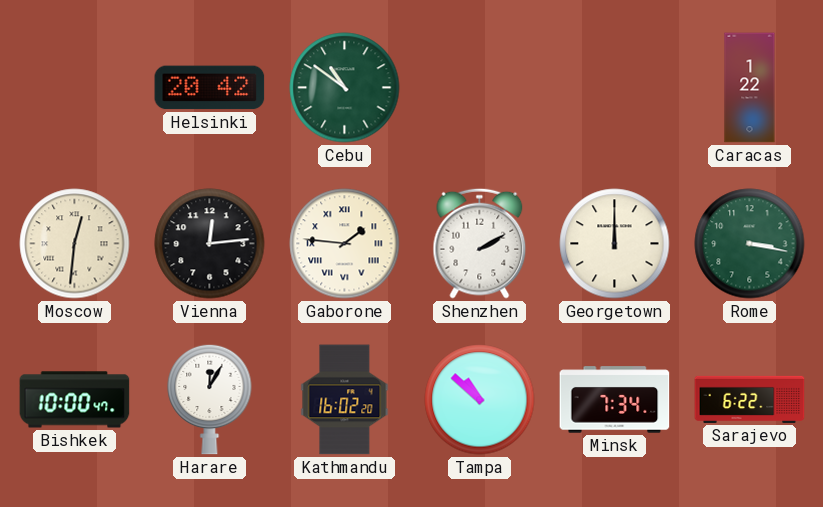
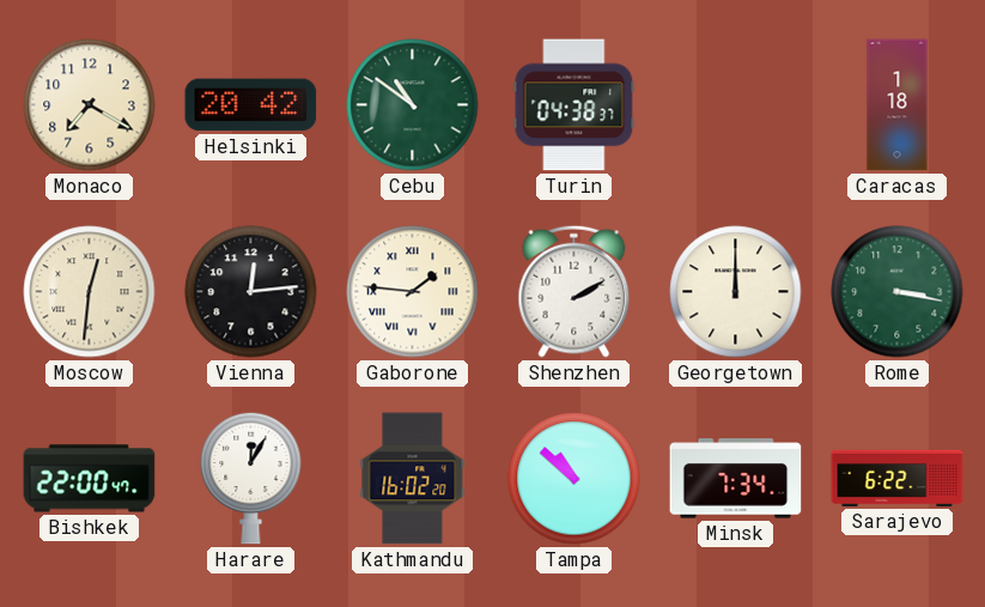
Monaco: none -> 7:20 (90, 105)
Turin: none -> 04:38 (574, 105)
Caracas: 1:22 -> 1:18 (898, 105)
Bishkek: 10:00 -> 22:00 (90, 479)
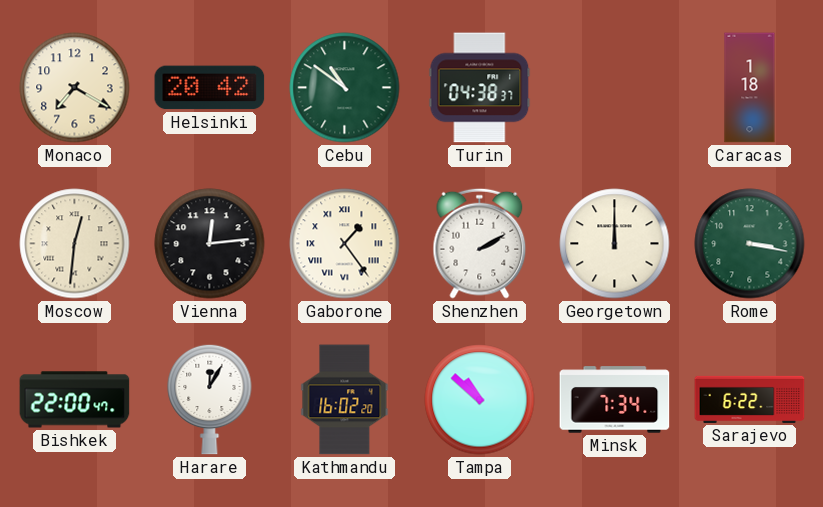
Gaborone: 1:46 -> 1:24 (345, 244)
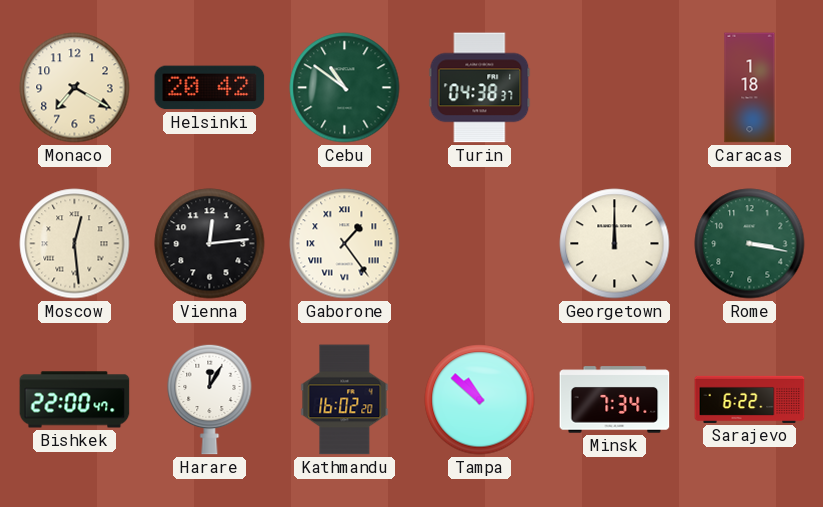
Moscow: 12:31 -> 12:29 (75, 244)
Shenzhen: 2:10 -> none (480, 243)
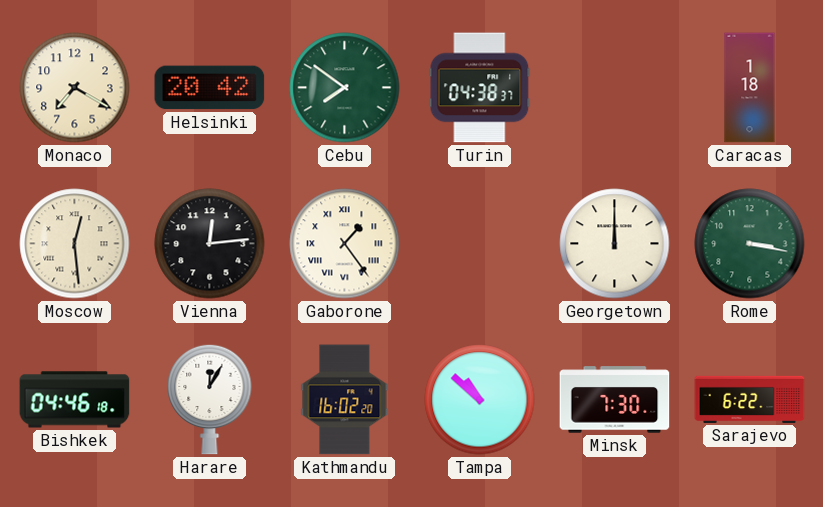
Cebu: 10:51 -> 7:51 (345, 88)
Bishkek: 22:00 -> 04:46 (75, 400)
Minsk: 7:34 -> 7:30 (615, 400)
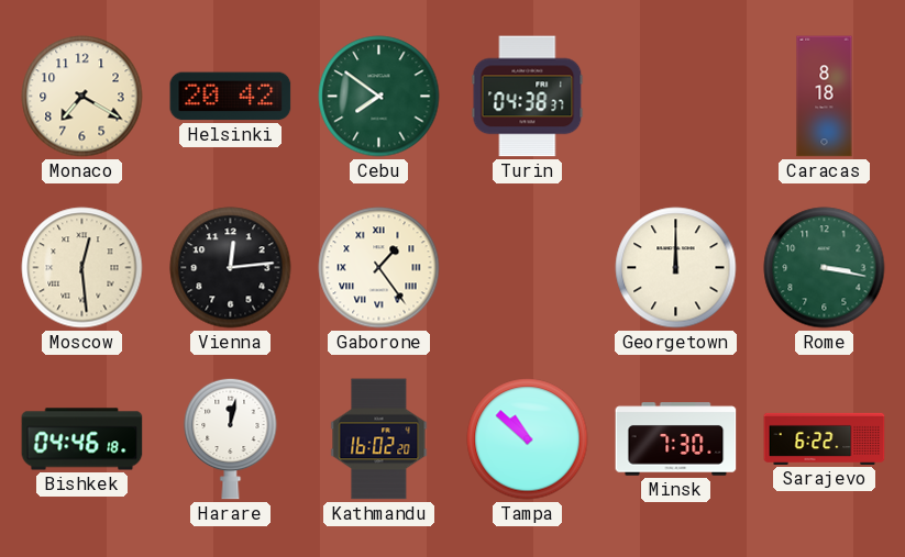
Caracas: 1:18 -> 8:18 (825, 97)
Harare: 12:05 -> 12:02 (231, 438)
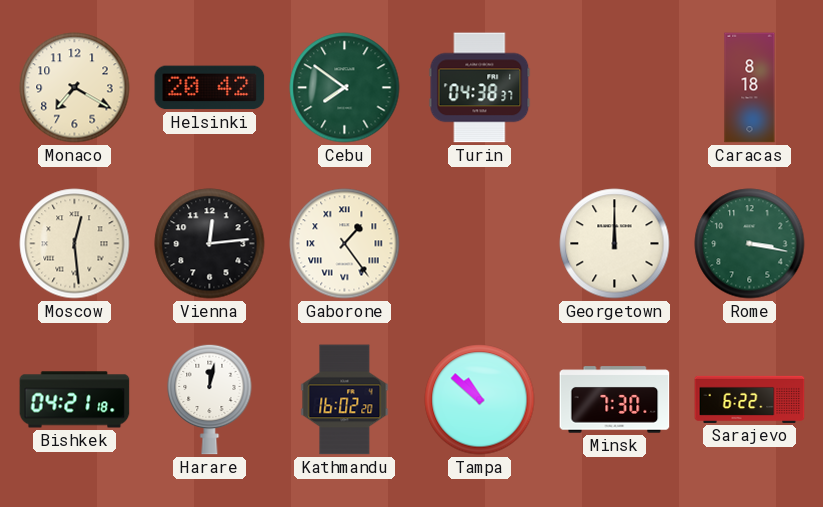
Bishkek: 04:46 -> 04:21 (75, 400)
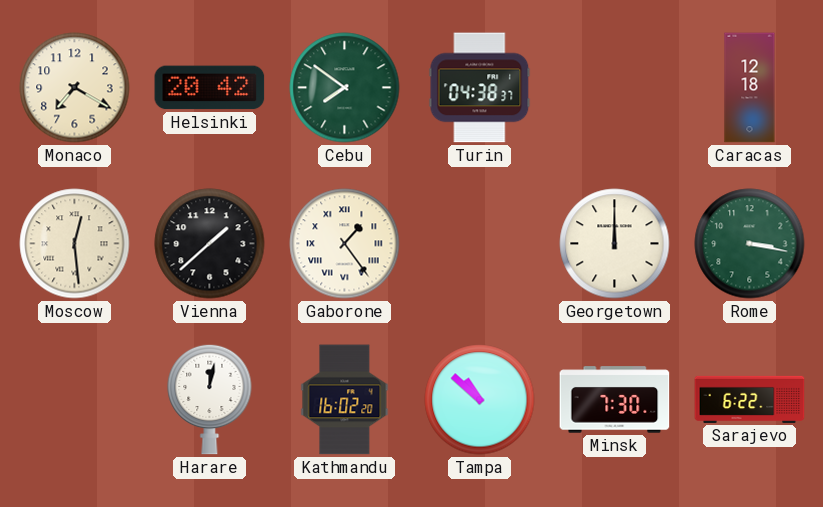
Caracas: 8:18 -> 12:18 (750, 88)
Vienna: 12:14 -> 1:38 (210, 244)
Bishkek: 04:21 -> none (75, 400)
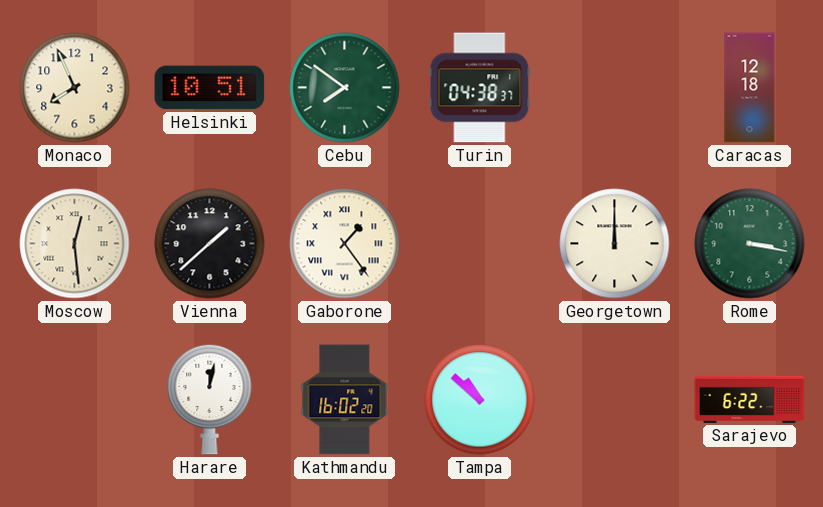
Monaco: 7:20 -> 7:56 (75, 88)
Helsinki: 20:42 -> 10:51 (210, 88)
Minsk: 7:30 -> none (615, 400)
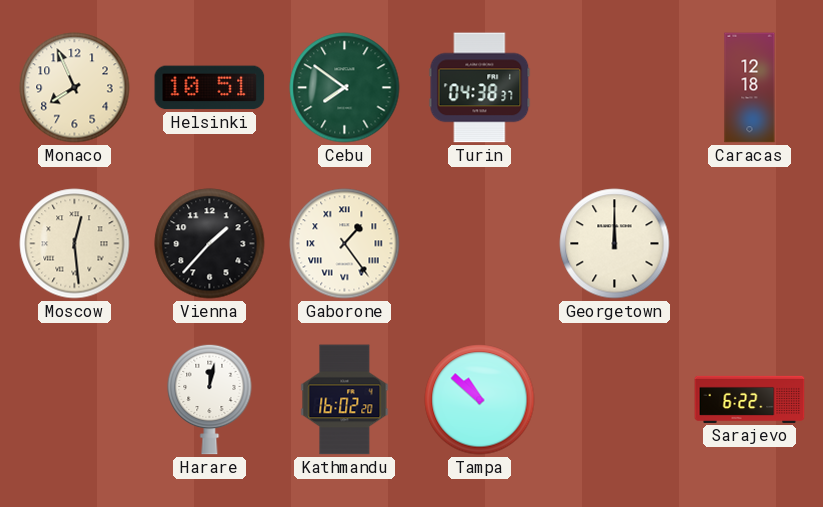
Vienna: 1:38 -> 1:37 (210, 244)
Rome: 3:17 -> none (750, 244)
